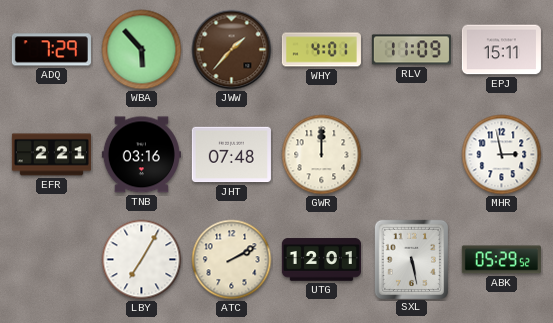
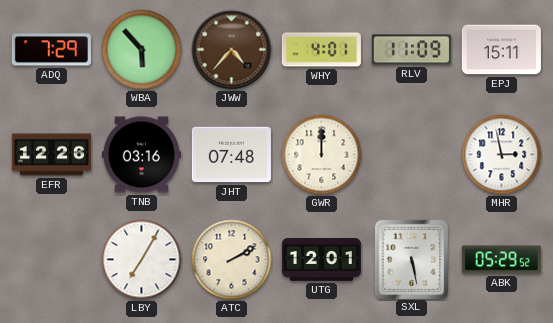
JWW: 1:37 -> 4:37 (232, 50)
EFR: 2:21 -> 12:26 (51, 155)
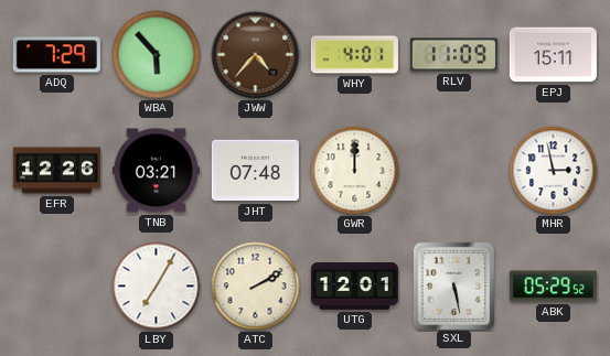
TNB: 03:16 -> 03:21 (156, 171)
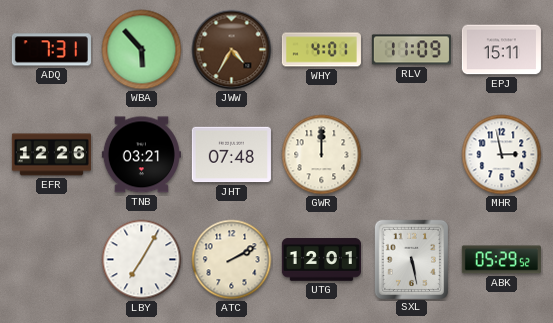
ADQ: 7:29 -> 7:31 (51, 50)
JWW: 4:37 -> 4:35 (232, 50)
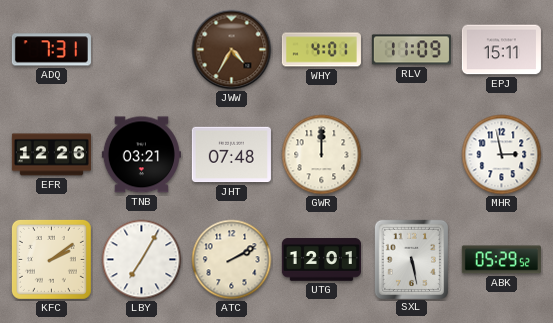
WBA: 5:53 -> none (142, 50)
KFC: none -> 2:09 (51, 259)
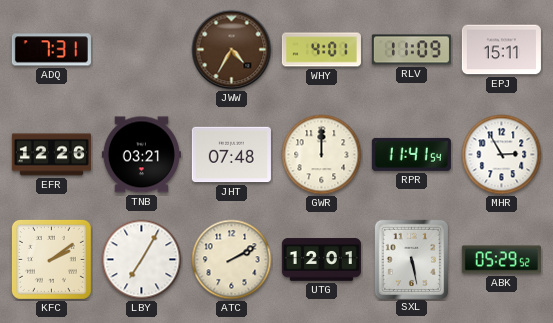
RPR: none -> 11:41 (411, 154)
MHR: 2:58 -> 2:55 (502, 155)
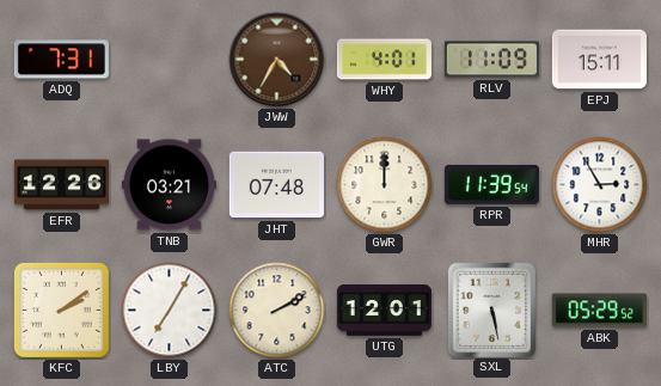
RPR: 11:41 -> 11:39 (491, 184)
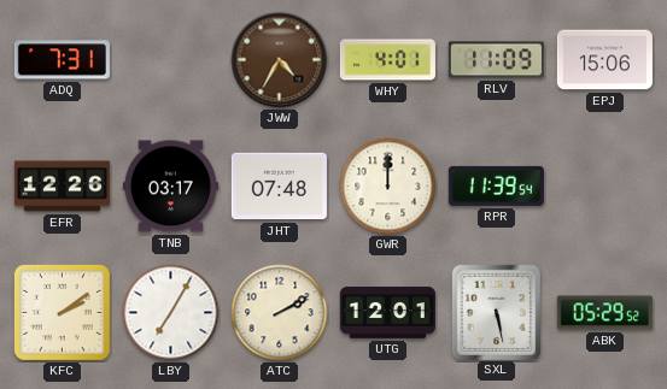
EPJ: 15:11 -> 15:06 (604, 60)
TNB: 03:21 -> 03:17 (170, 187)
MHR: 2:55 -> none (600, 185)
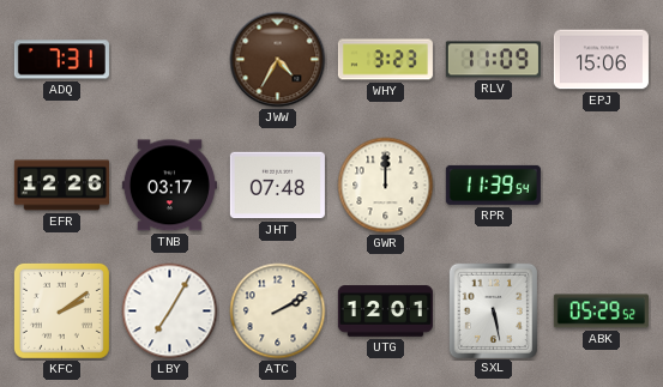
WHY: 4:01 -> 3:23 (385, 60)
